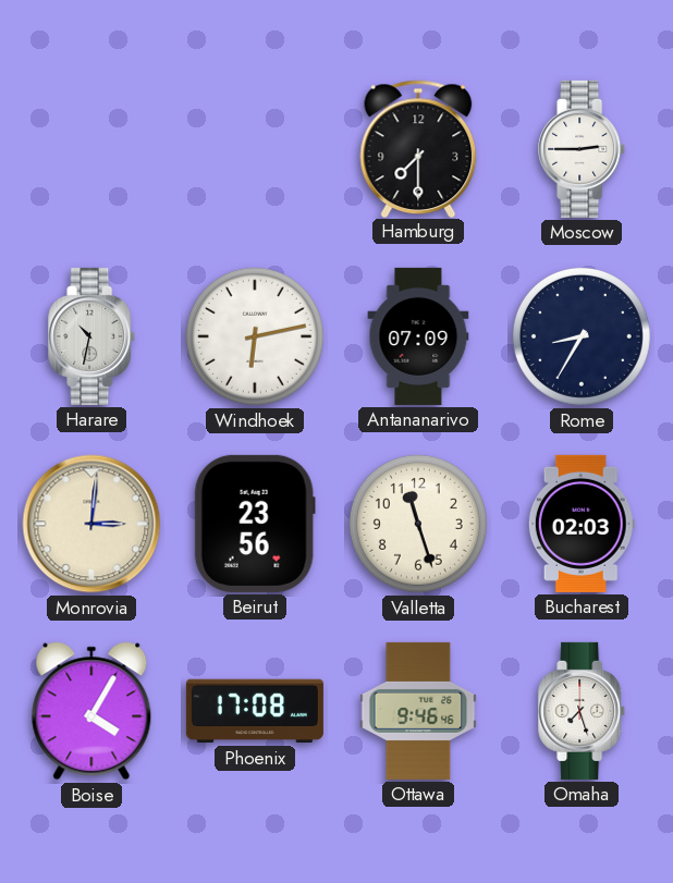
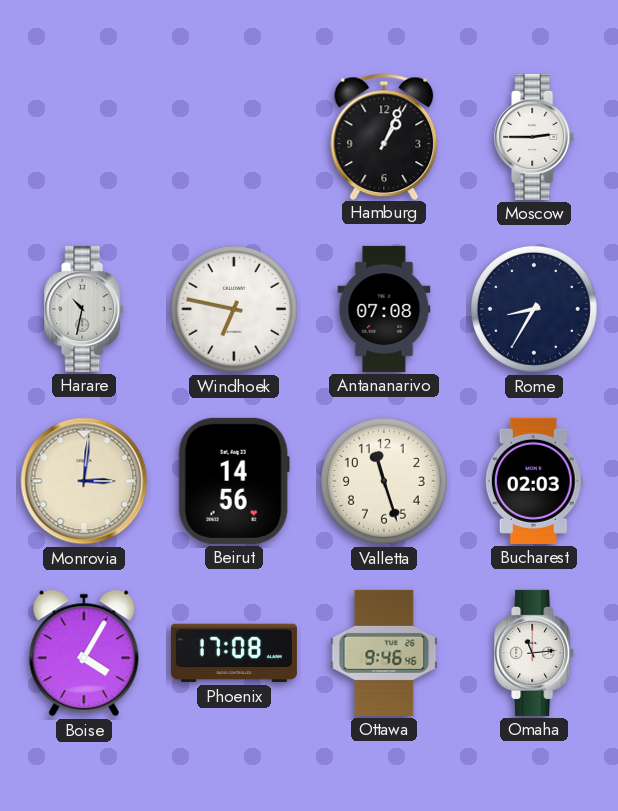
Hamburg: 7:30 -> 1:04 (384, 136)
Windhoek: 6:13 -> 6:47 (234, 309)
Antananarivo: 07:09 -> 07:08 (384, 309)
Beirut: 23:56 -> 14:56 (234, 481)
Omaha: 7:27 -> 11:14 (535, 653)
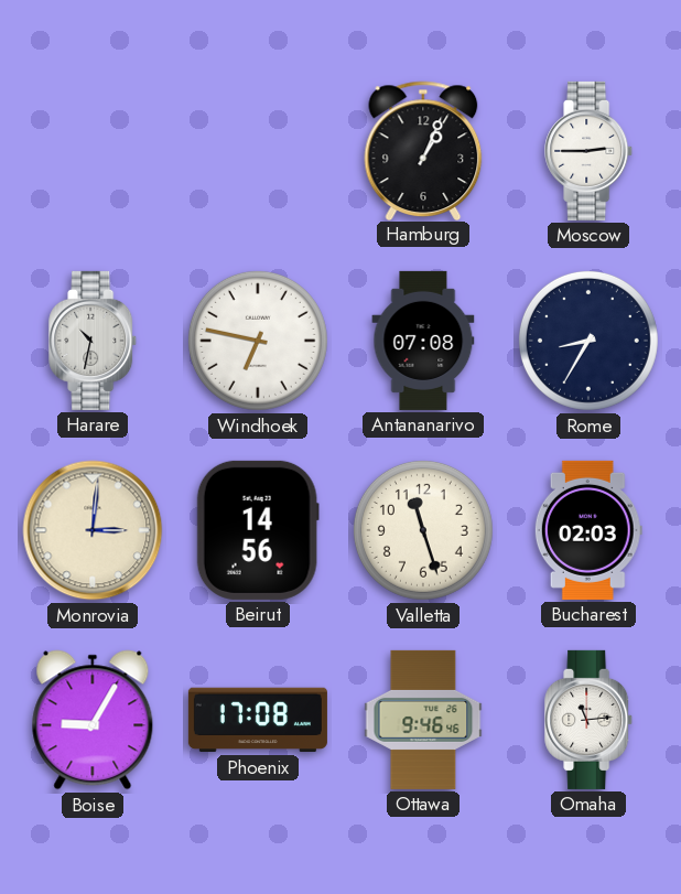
Boise: 4:05 -> 9:05 (93, 720)
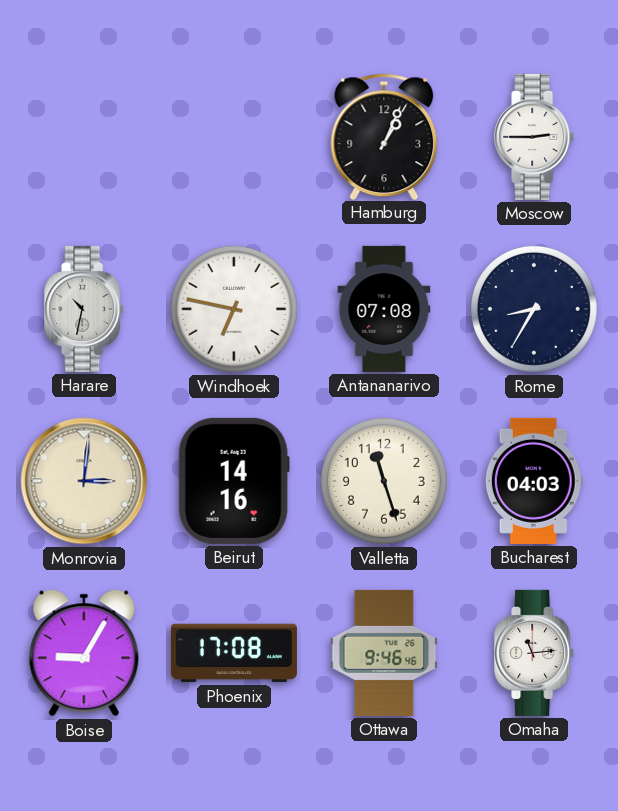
Beirut: 14:56 -> 14:16 (234, 481)
Bucharest: 02:03 -> 04:03 (534, 481)
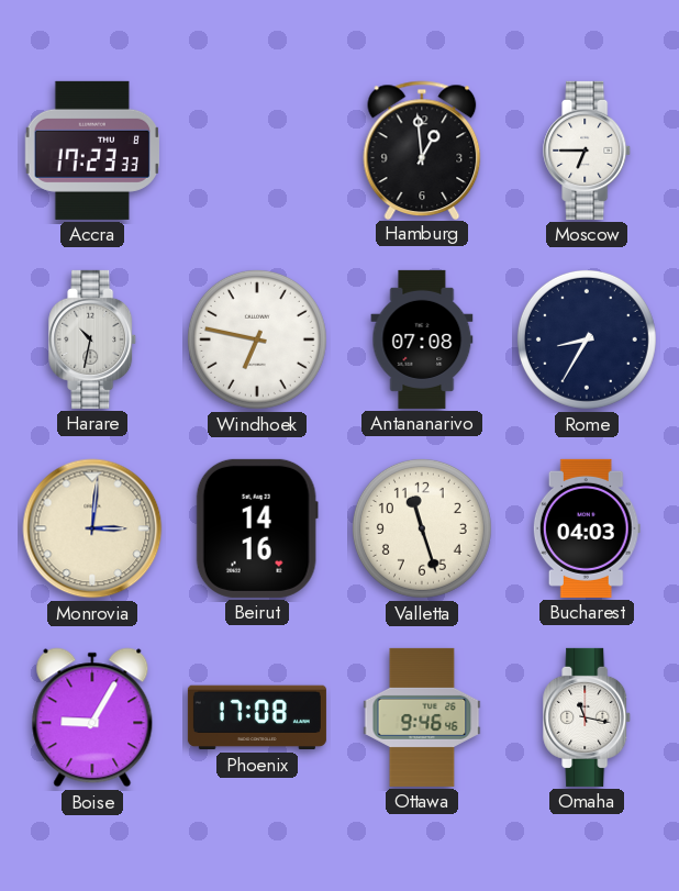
Accra: none -> 17:23 (92, 151)
Hamburg: 1:04 -> 12:59 (422, 149)
Moscow: 2:45 -> 6:45 (588, 151)
Omaha: 11:14 -> 11:17 (588, 717)
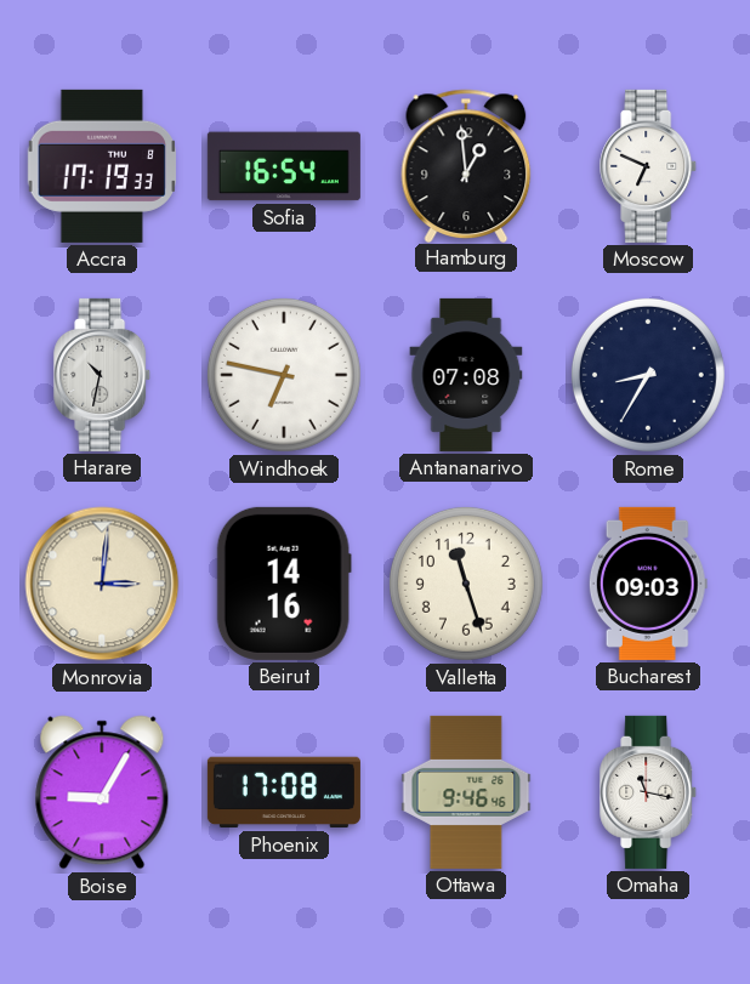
Accra: 17:23 -> 17:19 (102, 166)
Sofia: none -> 16:54 (284, 166)
Moscow: 6:45 -> 6:49 (649, 166)
Bucharest: 04:03 -> 09:03 (648, 584)
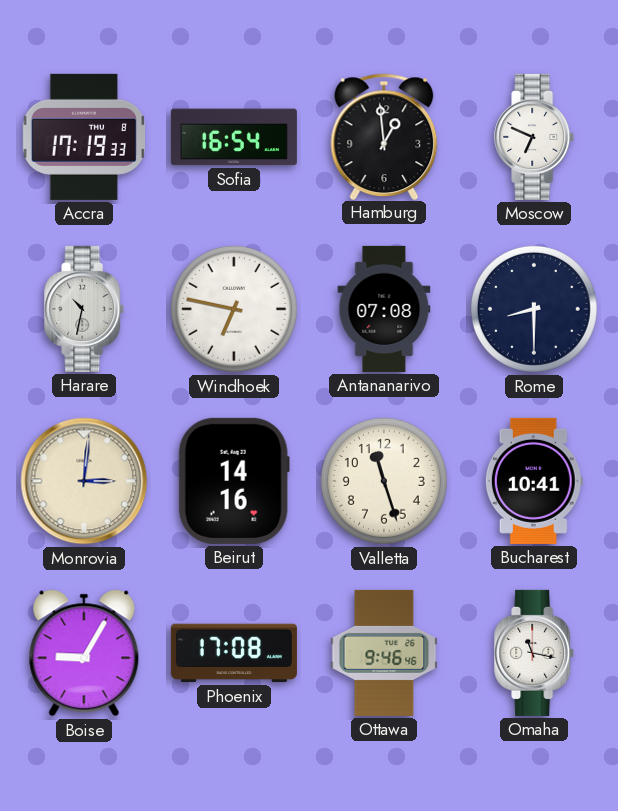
Rome: 8:35 -> 8:30 (534, 309)
Bucharest: 09:03 -> 10:41 (534, 481)
